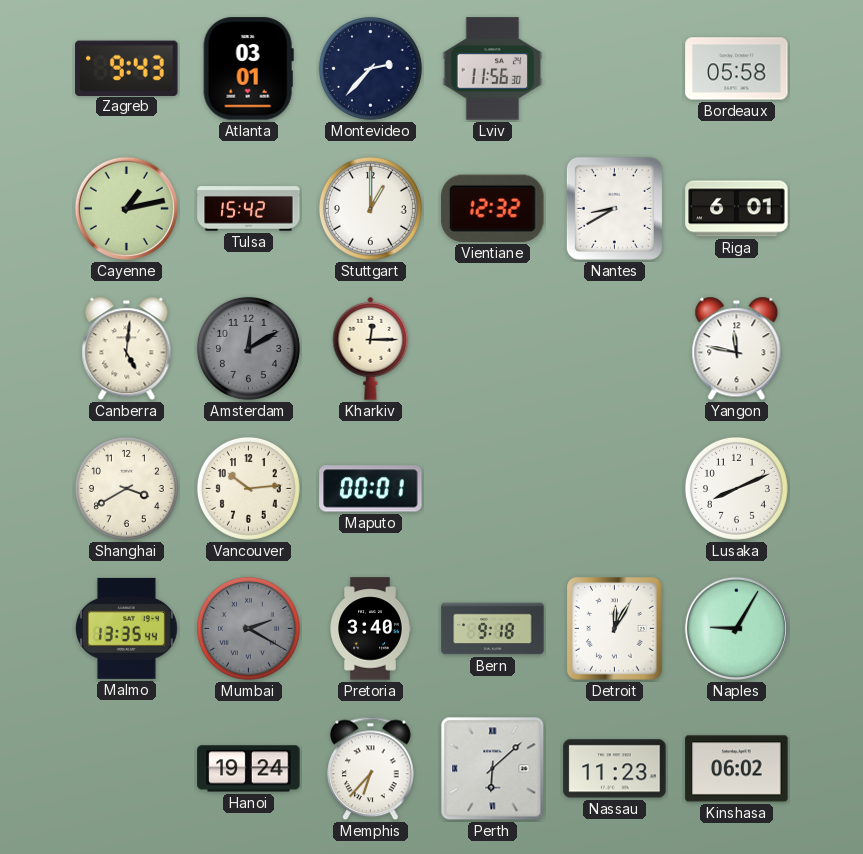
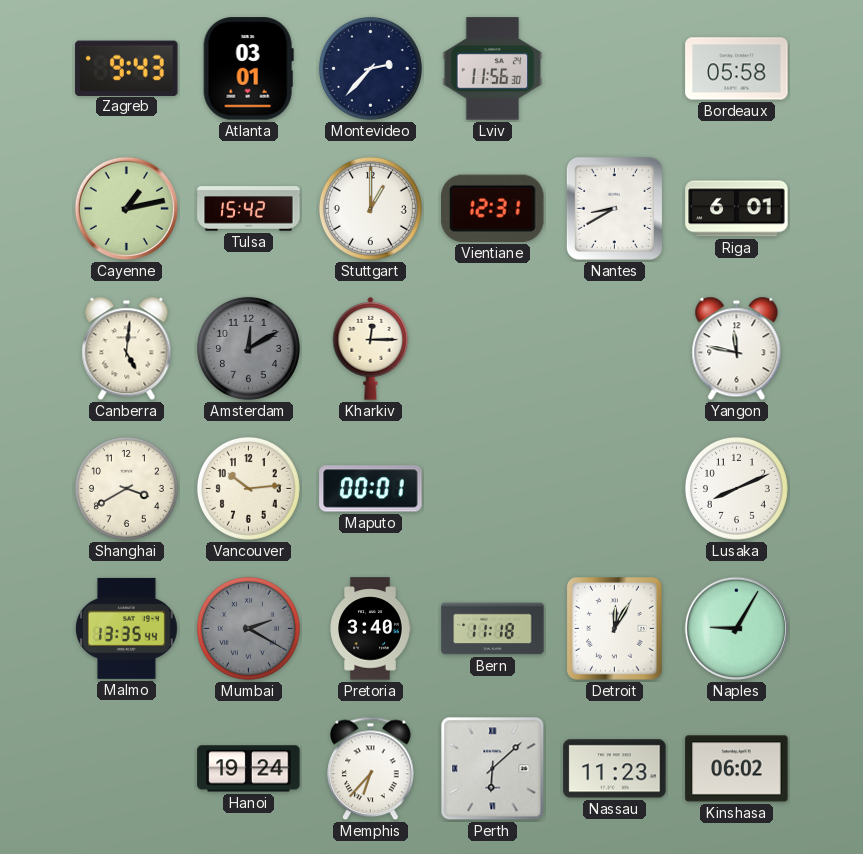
Vientiane: 12:32 -> 12:31 (493, 208)
Bern: 9:18 -> 11:18 (493, 629)
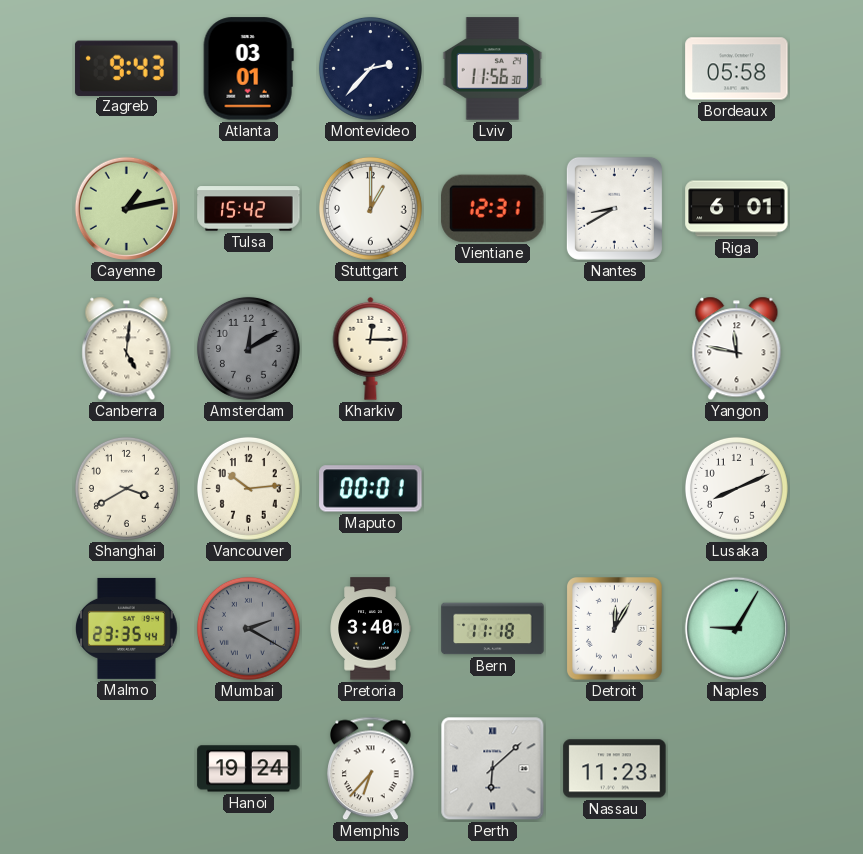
Malmo: 13:35 -> 23:35 (126, 628)
Kinshasa: 06:02 -> none (737, 769)
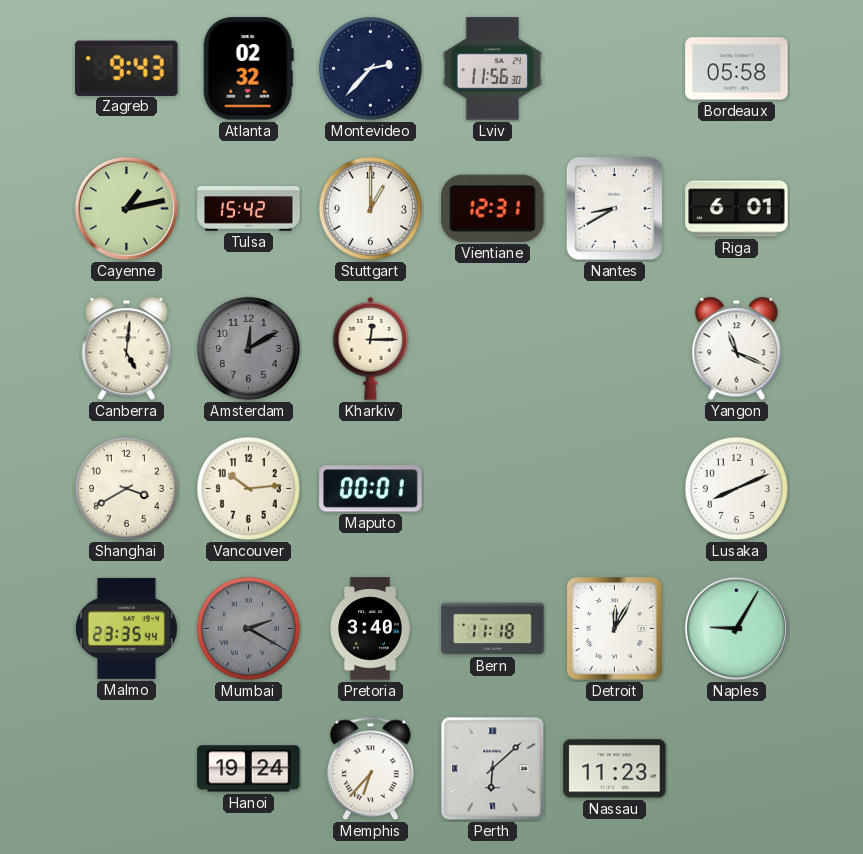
Atlanta: 03:01 -> 02:32 (248, 69)
Yangon: 11:47 -> 11:19 (737, 349)
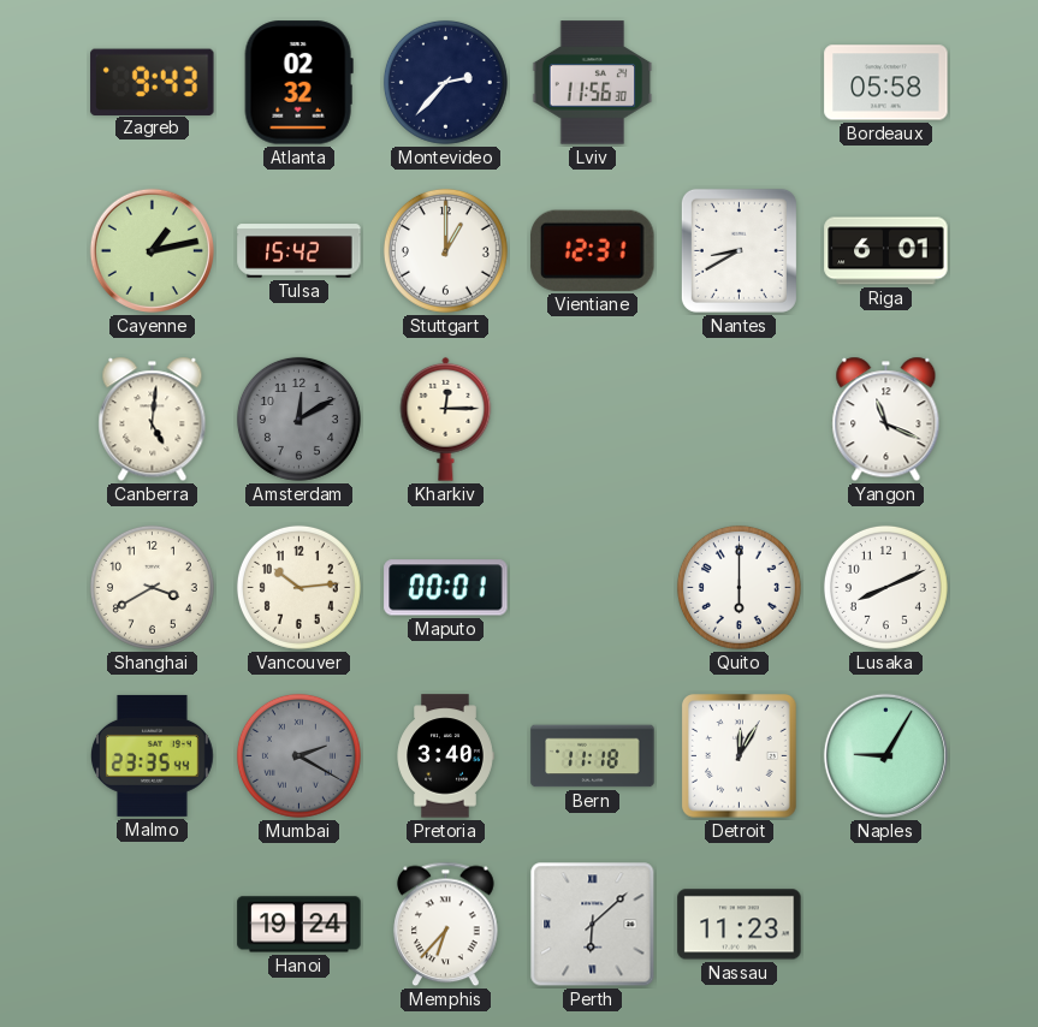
Quito: none -> 6:00 (739, 587)
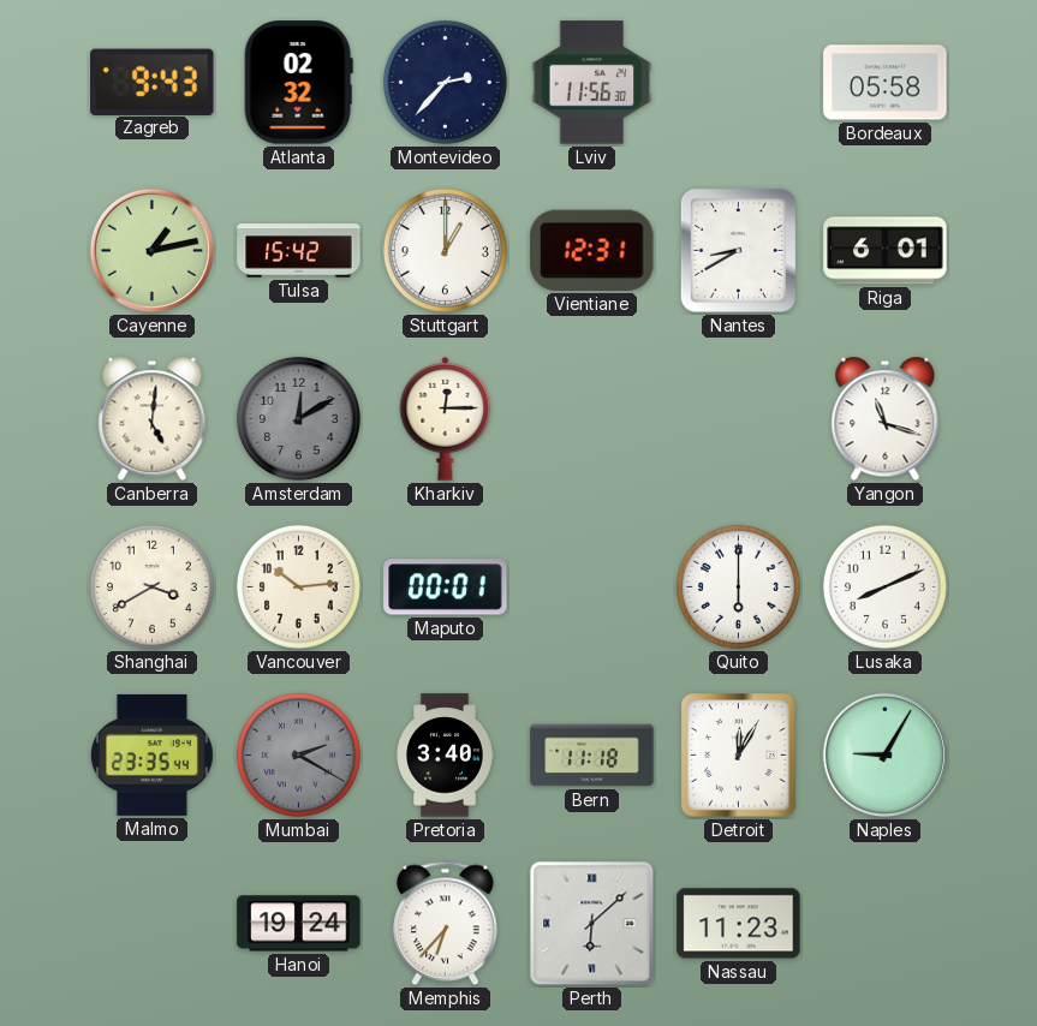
Yangon: 11:19 -> 11:18 (886, 419)
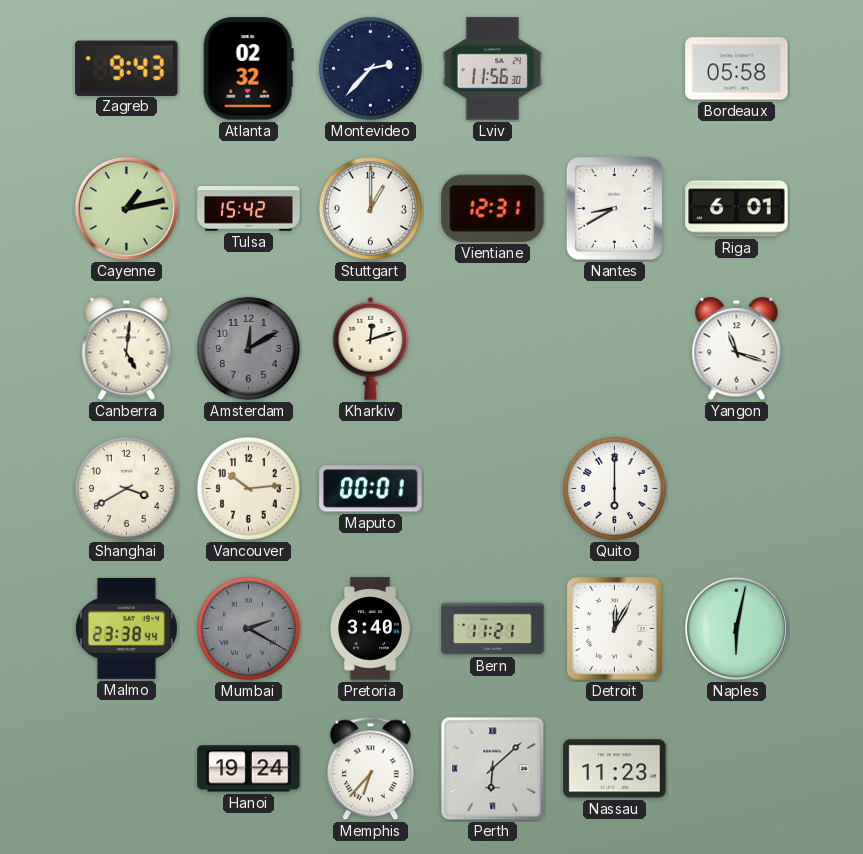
Kharkiv: 12:15 -> 12:12 (371, 348)
Lusaka: 8:11 -> none (884, 586)
Malmo: 23:35 -> 23:38 (126, 628)
Bern: 11:18 -> 11:21 (493, 629)
Naples: 9:05 -> 6:02 (736, 628)
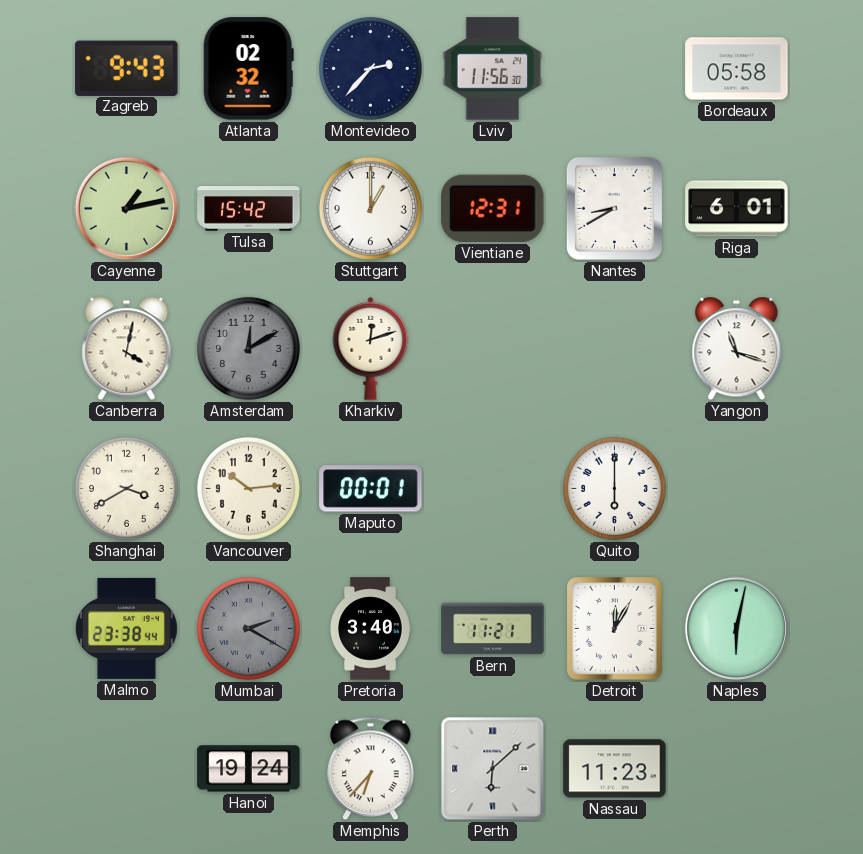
Canberra: 5:01 -> 4:02 (127, 349)
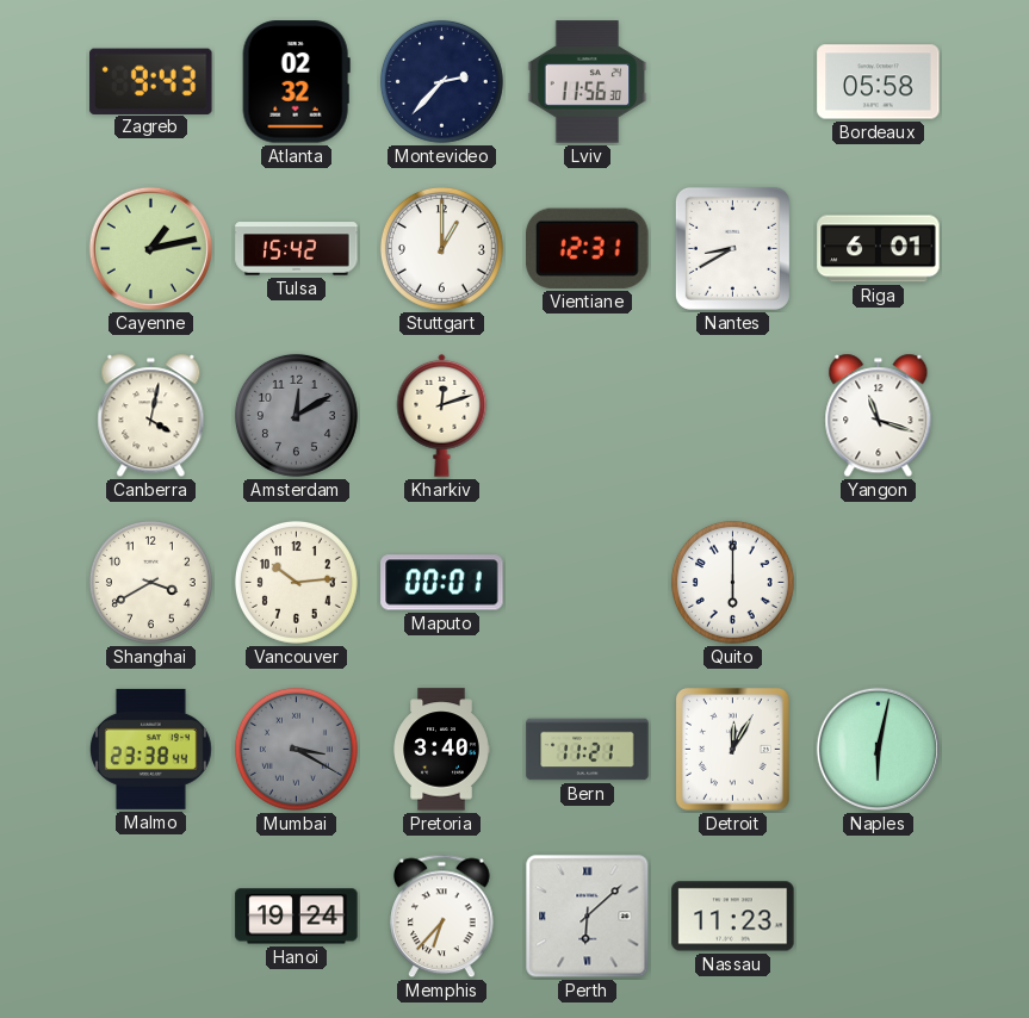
Mumbai: 2:20 -> 3:20 (296, 749)
